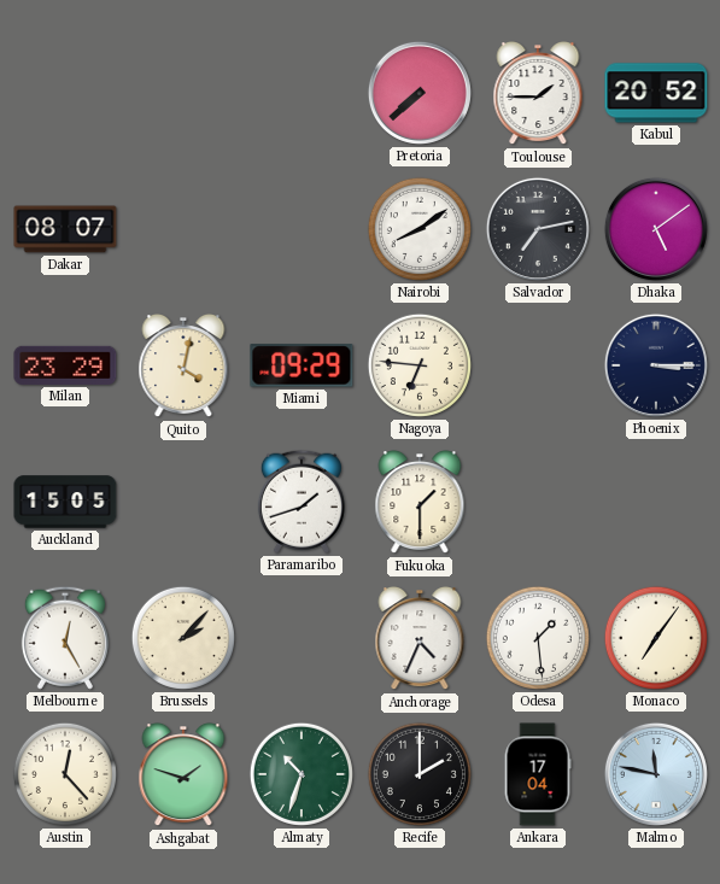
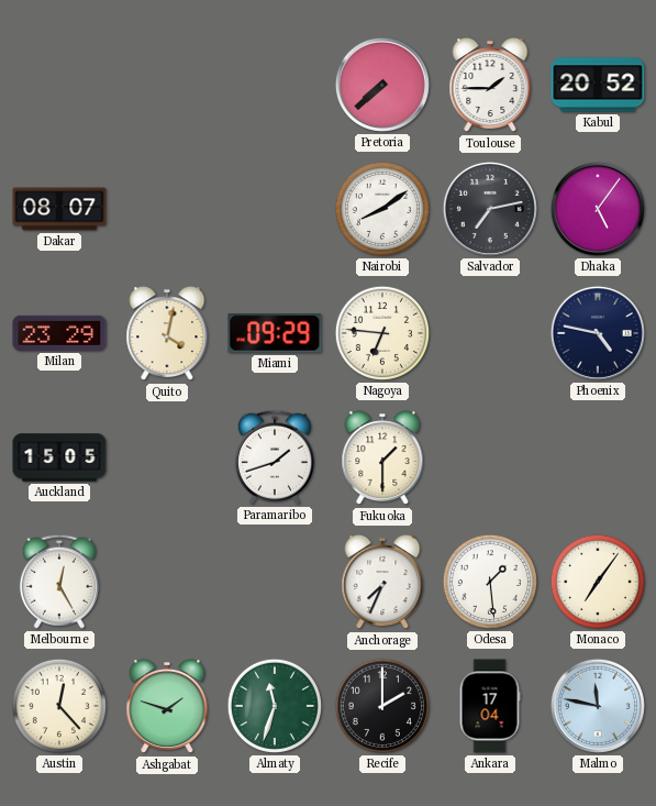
Dhaka: 5:09 -> 5:06 (598, 209)
Phoenix: 3:15 -> 4:47 (598, 333)
Brussels: 2:07 -> none (183, 638)
Anchorage: 4:34 -> 7:34 (382, 583)
Almaty: 10:33 -> 11:33 (275, 706)
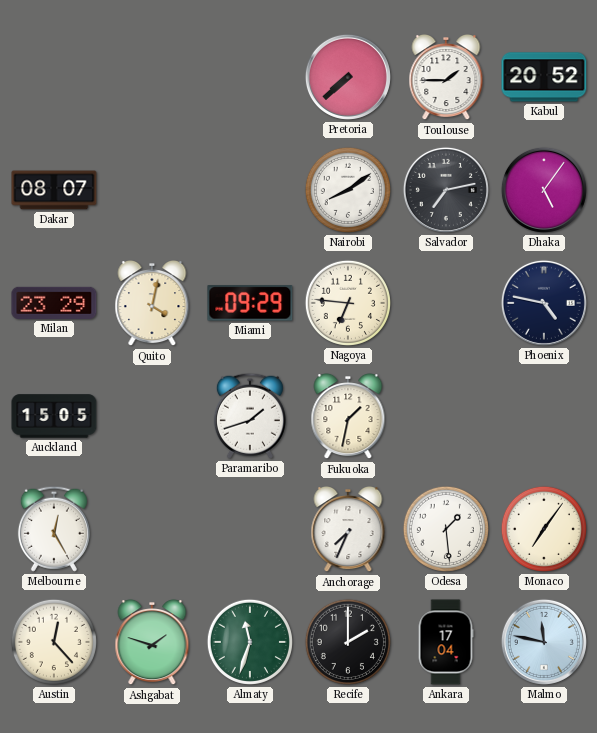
Fukuoka: 1:30 -> 1:32 (348, 417)
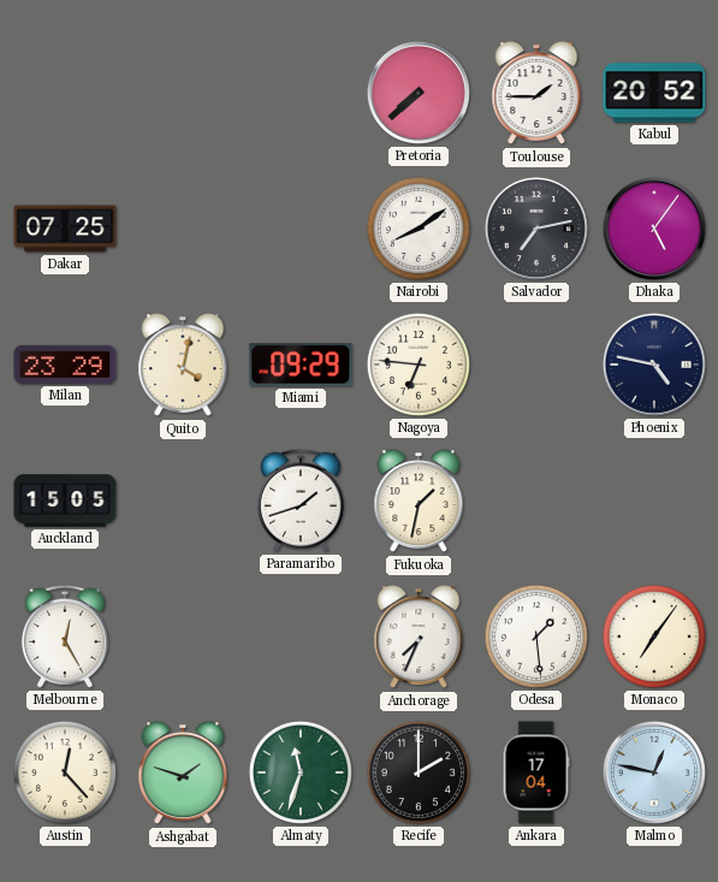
Dakar: 08:07 -> 07:25 (65, 229)
Malmo: 11:47 -> 12:47 (654, 773)
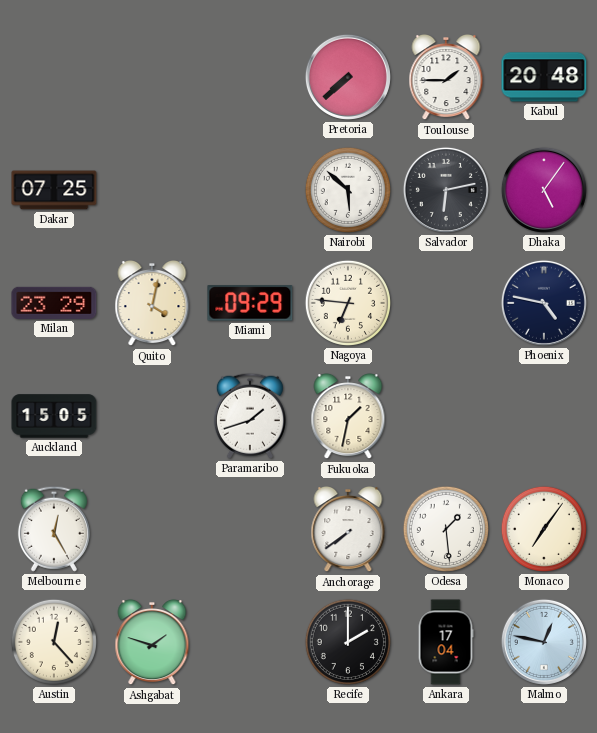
Kabul: 20:52 -> 20:48 (544, 77)
Nairobi: 8:09 -> 5:52 (348, 190)
Salvador: 7:13 -> 6:13 (446, 190)
Anchorage: 7:34 -> 7:39 (348, 530)
Almaty: 11:33 -> none (301, 773)
